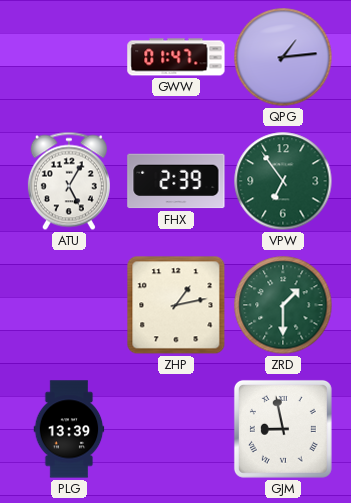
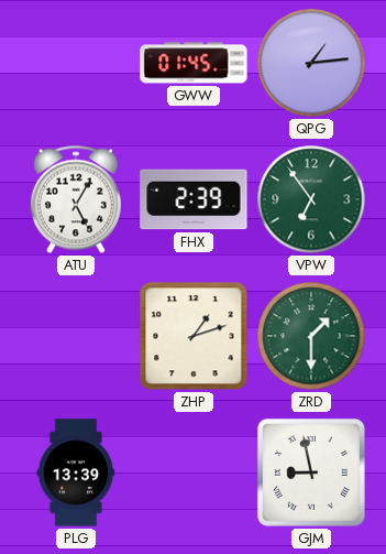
GWW: 01:47 -> 01:45 (194, 63)
ZHP: 1:13 -> 1:12 (194, 336)
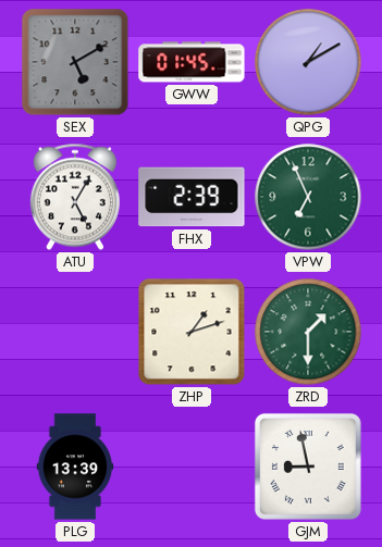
SEX: none -> 5:10 (75, 62)
QPG: 1:14 -> 1:10 (308, 62)
VPW: 6:54 -> 6:56 (308, 197)
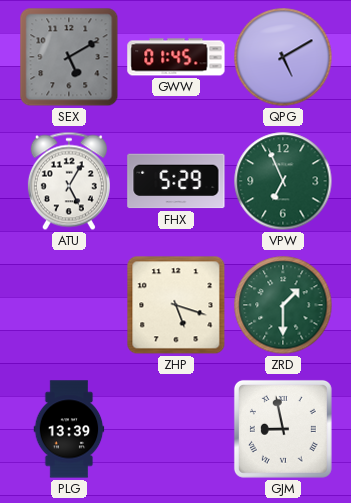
QPG: 1:10 -> 5:10 (283, 57)
FHX: 2:39 -> 5:29 (176, 181)
ZHP: 1:12 -> 5:18 (176, 305)
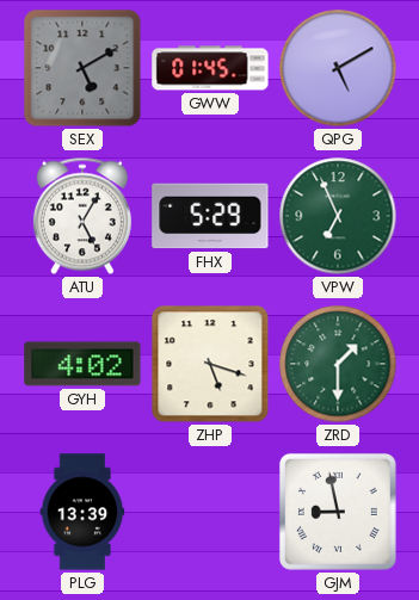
GYH: none -> 4:02 (82, 364)
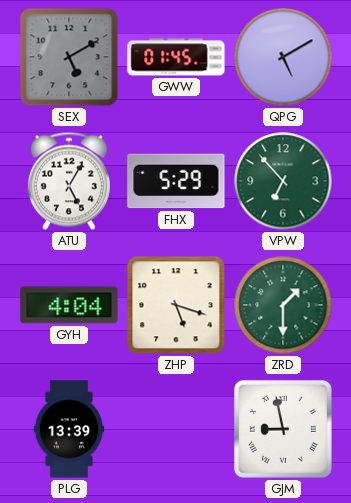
VPW: 6:56 -> 6:53 (283, 181)
GYH: 4:02 -> 4:04 (69, 305)
